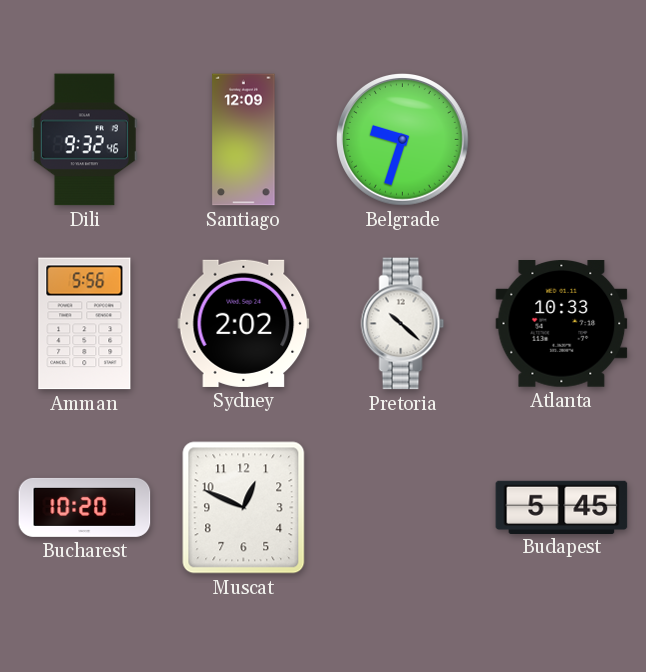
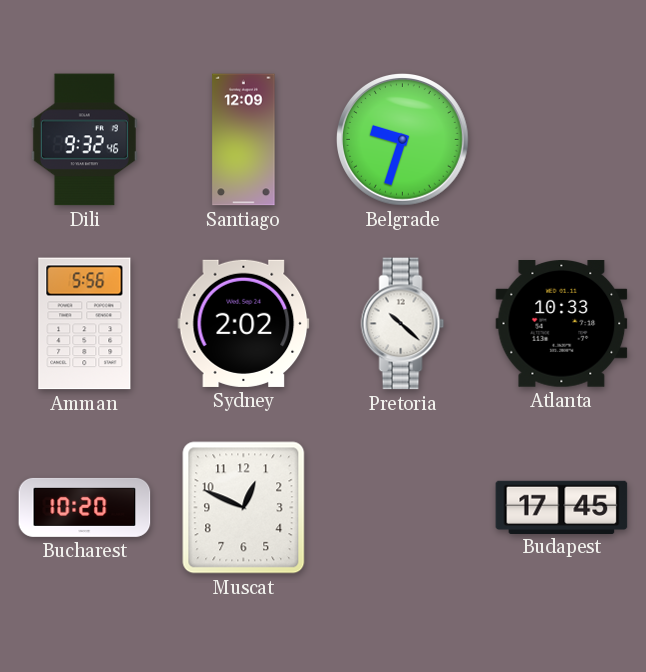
Budapest: 5:45 -> 17:45 (562, 507)
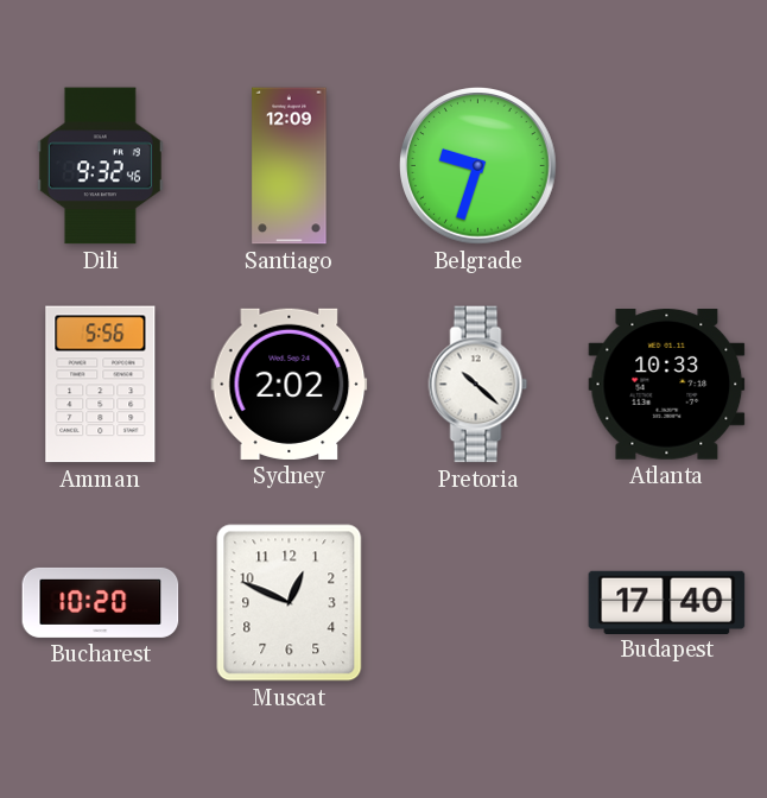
Budapest: 17:45 -> 17:40 (667, 602)
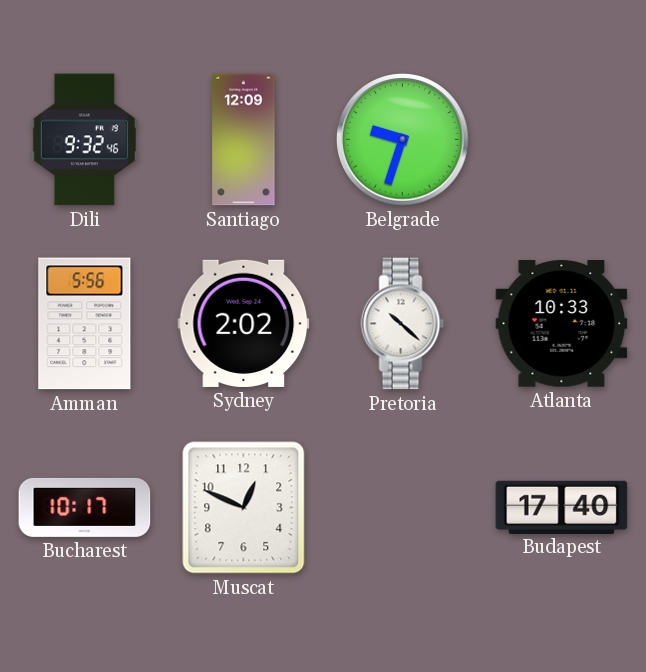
Bucharest: 10:20 -> 10:17 (85, 507)
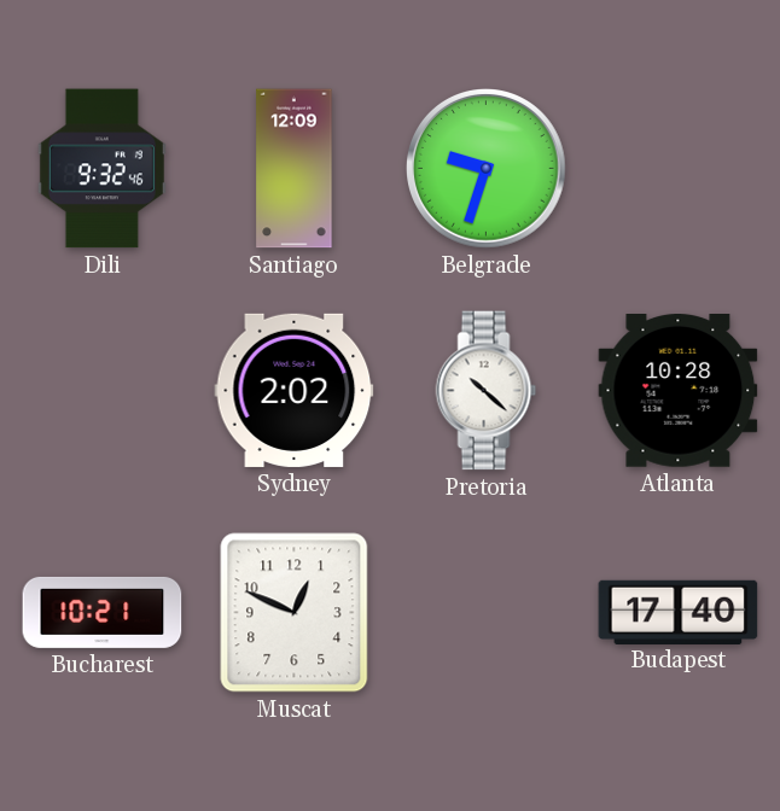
Amman: 5:56 -> none (85, 324)
Atlanta: 10:33 -> 10:28 (679, 391)
Bucharest: 10:17 -> 10:21 (103, 612)
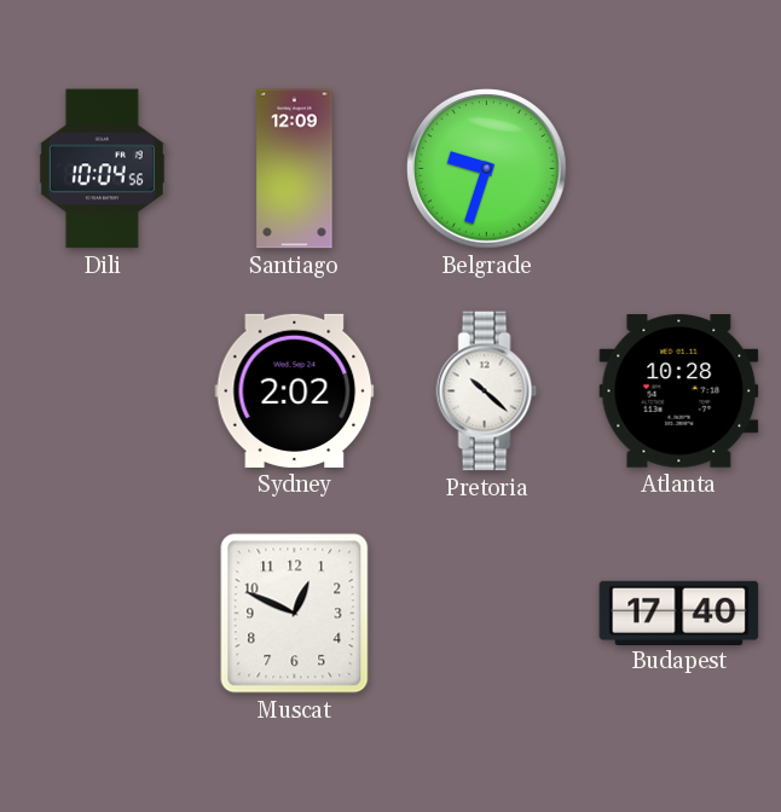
Dili: 9:32 -> 10:04 (102, 169)
Bucharest: 10:21 -> none (103, 612)
